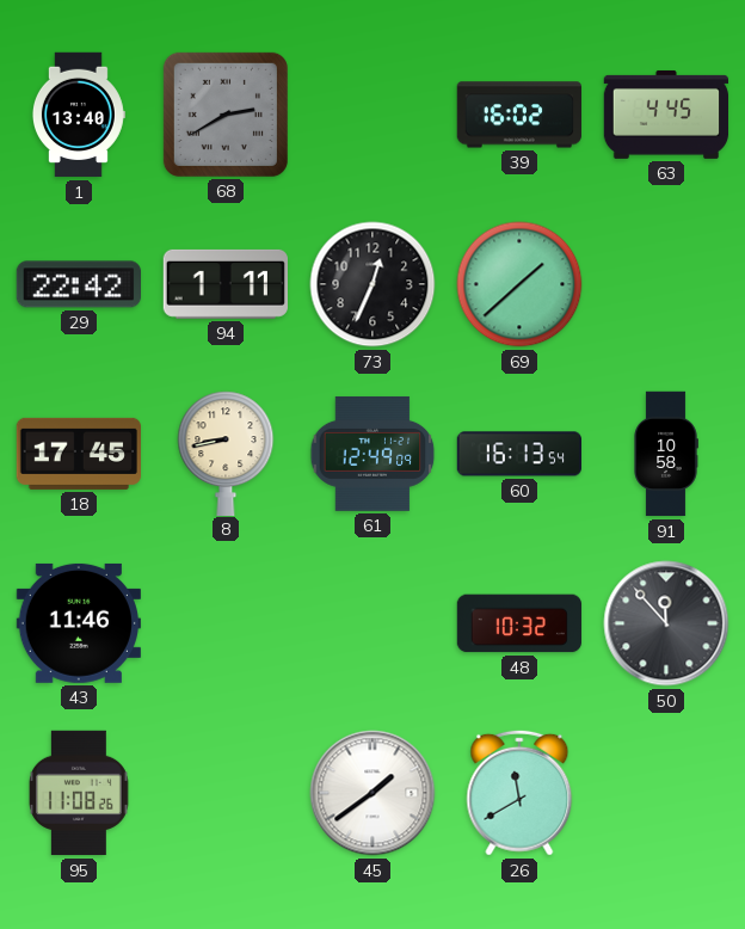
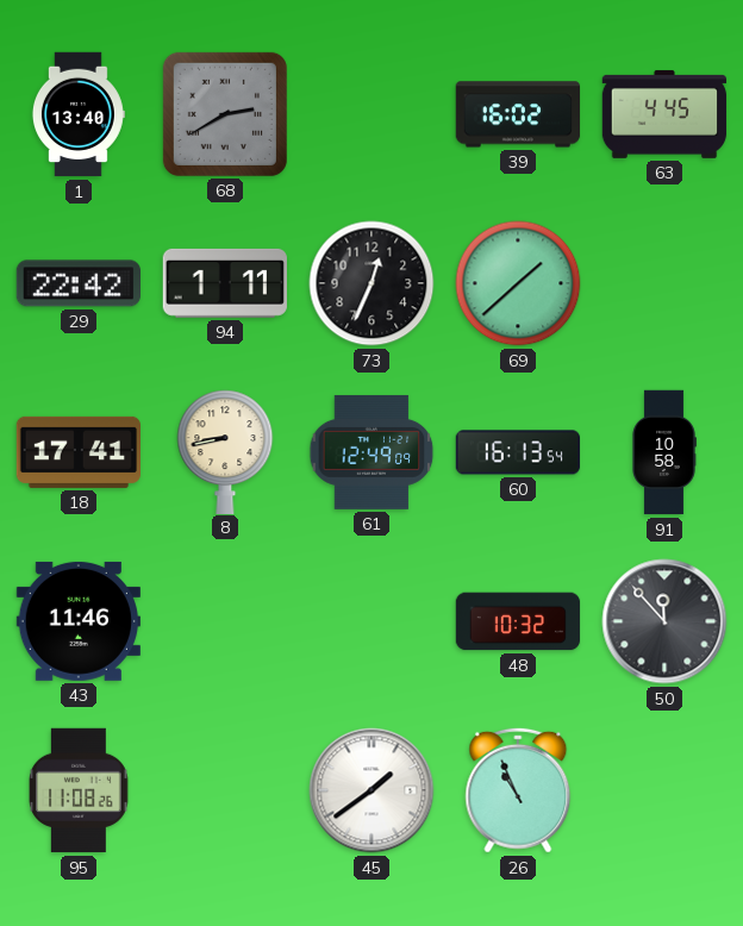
18: 17:45 -> 17:41 (79, 452)
26: 11:40 -> 10:56 (518, 790)
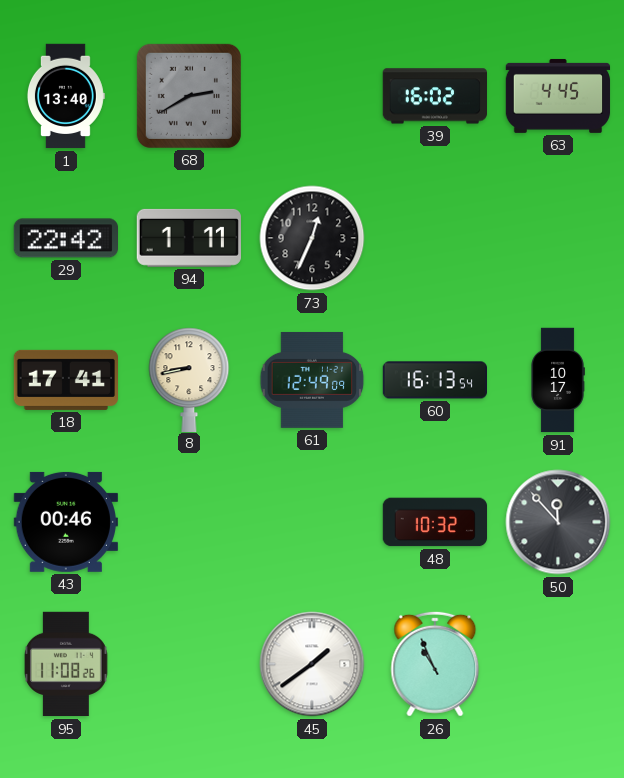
69: 1:38 -> none (518, 283)
91: 10:58 -> 10:17 (558, 380)
43: 11:46 -> 00:46 (66, 522)
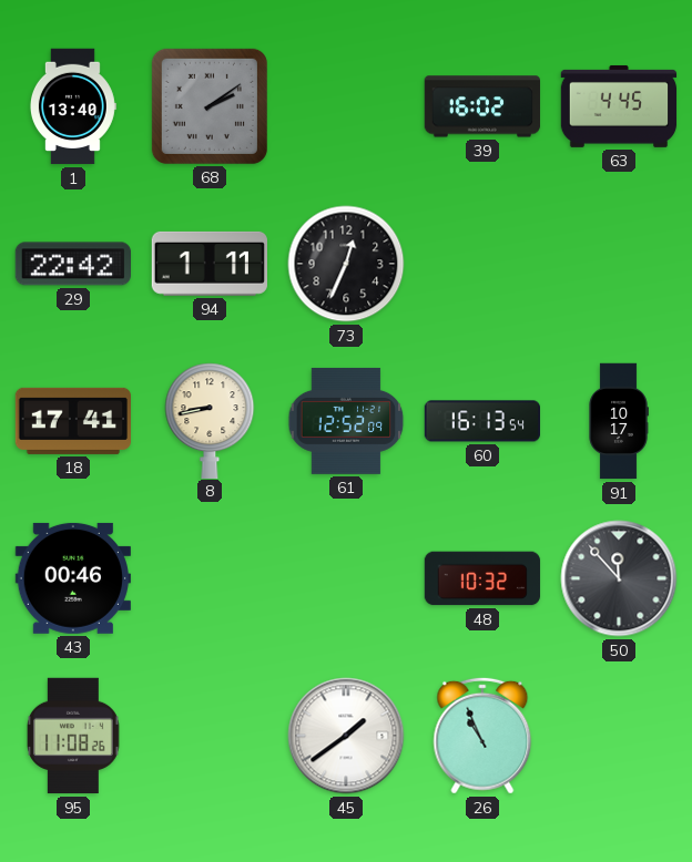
68: 2:40 -> 2:09 (210, 106)
61: 12:49 -> 12:52 (346, 421)
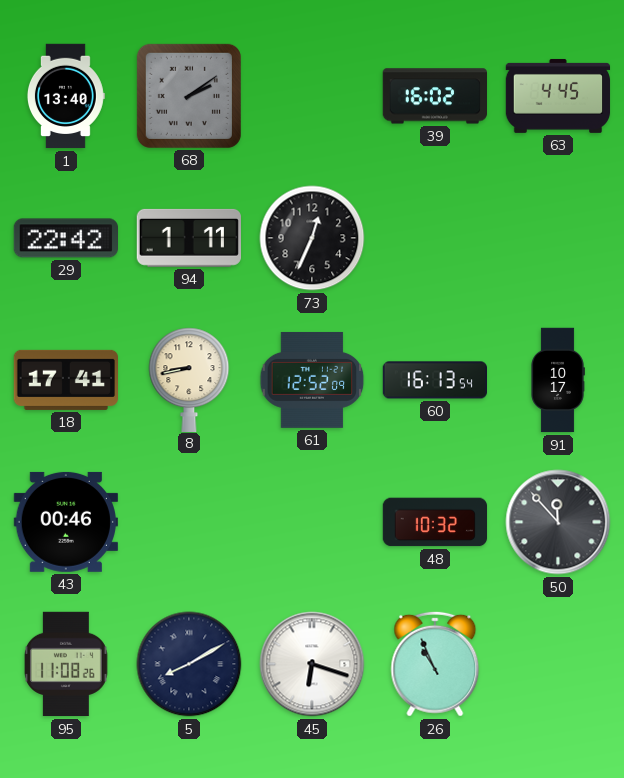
5: none -> 8:10 (189, 664)
45: 1:39 -> 6:18 (312, 664)
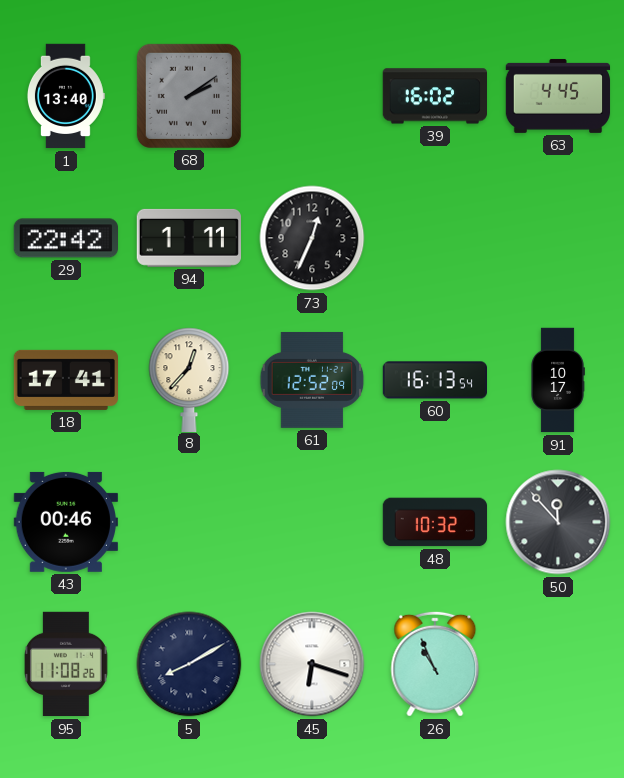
8: 8:43 -> 12:37 (189, 379)
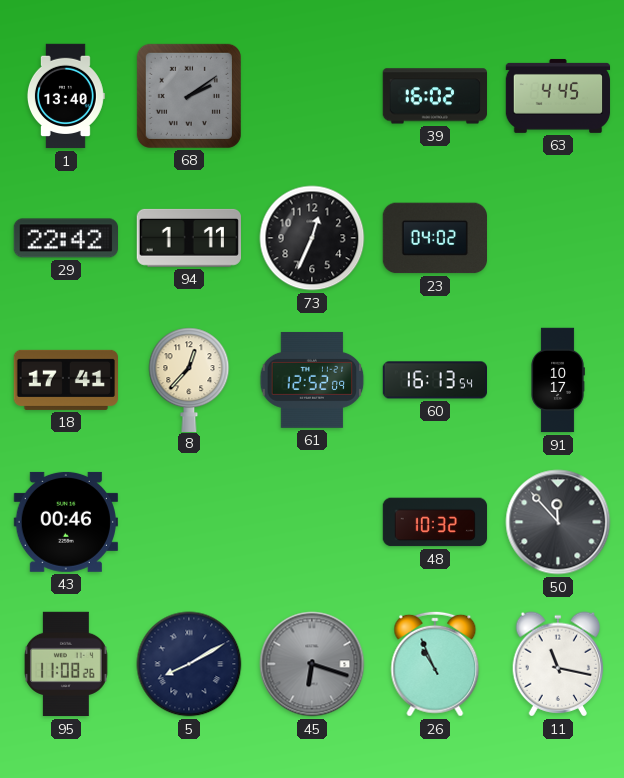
23: none -> 04:02 (434, 238)
45 dial: white -> grey (312, 664)
11: none -> 11:17 (558, 664)
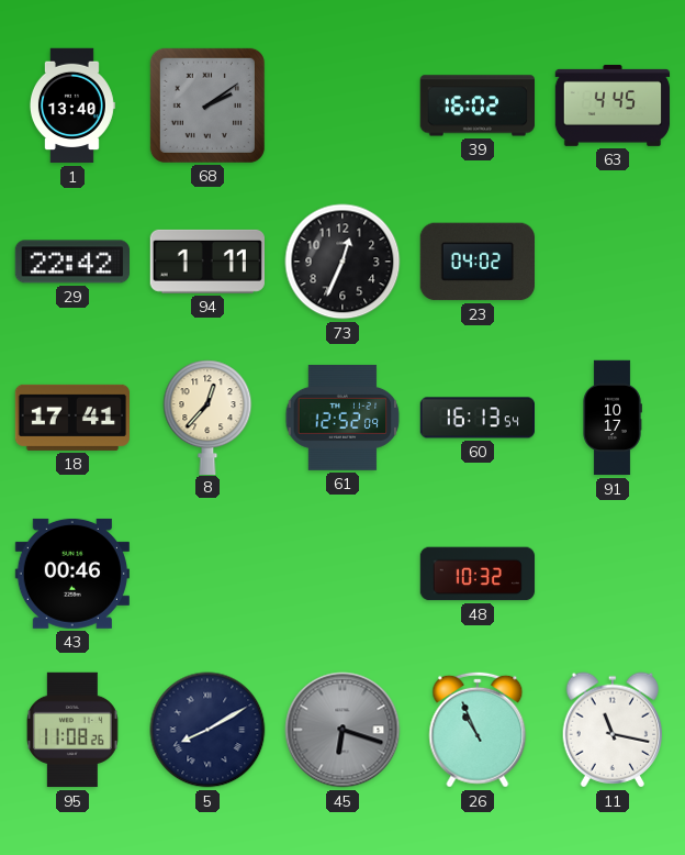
50: 11:53 -> none (558, 522)
